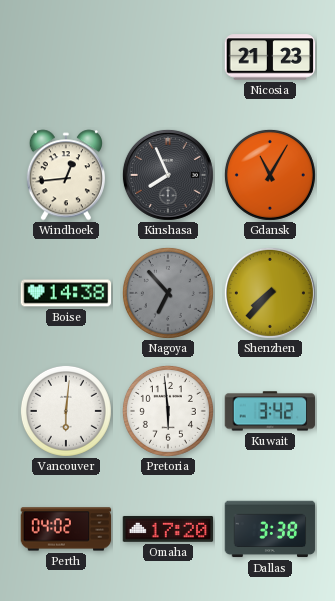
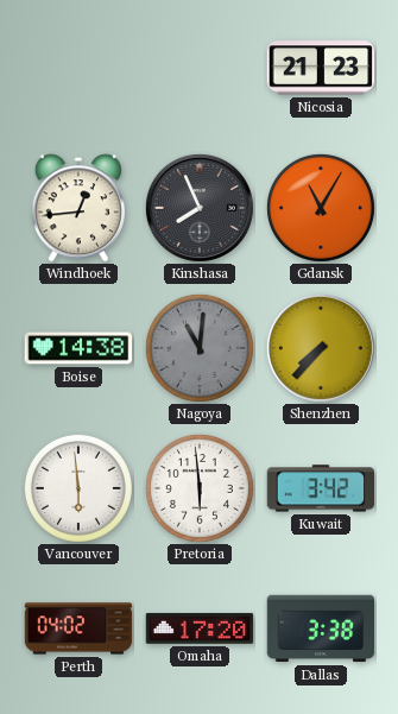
Nagoya: 6:53 -> 11:01 (200, 348)
Vancouver: 6:01 -> 5:59 (78, 488)
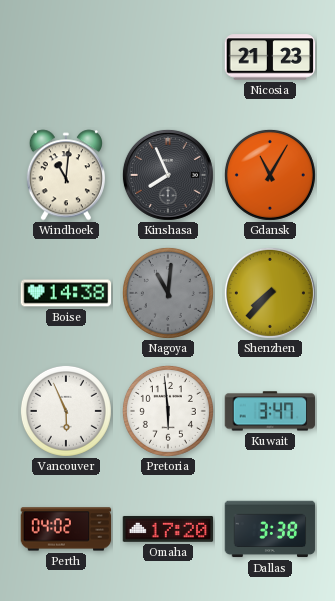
Windhoek: 12:44 -> 11:01 (66, 175)
Vancouver: 5:59 -> 5:56 (66, 411)
Kuwait: 3:42 -> 3:47 (270, 411)
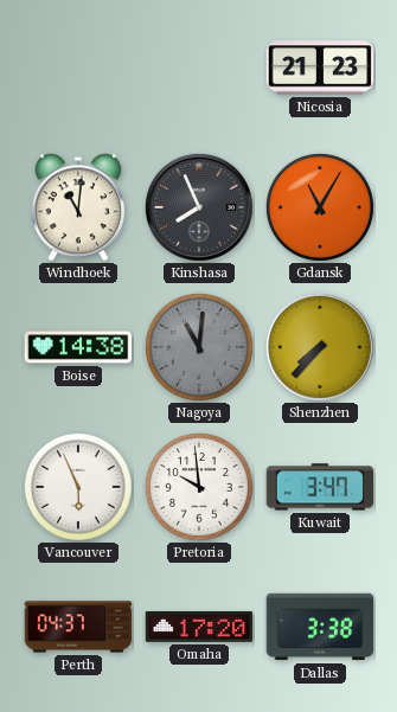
Pretoria: 5:59 -> 9:59 (199, 487)
Perth: 04:02 -> 04:37 (78, 627)
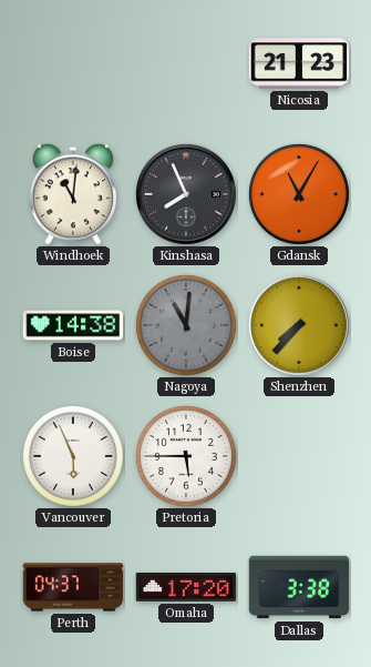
Pretoria: 9:59 -> 5:45 (186, 456)
Kuwait: 3:47 -> none (320, 487)
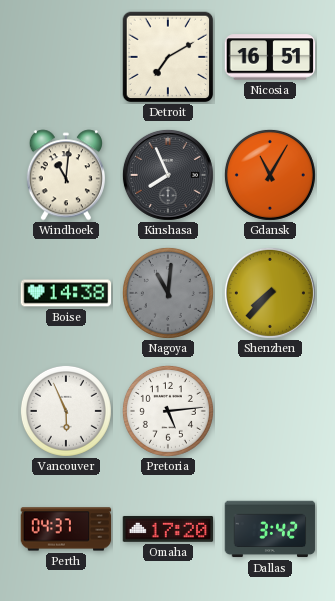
Detroit: none -> 7:10 (168, 57)
Nicosia: 21:23 -> 16:51 (270, 57)
Pretoria: 5:45 -> 5:14 (168, 411)
Dallas: 3:38 -> 3:42 (270, 529)
